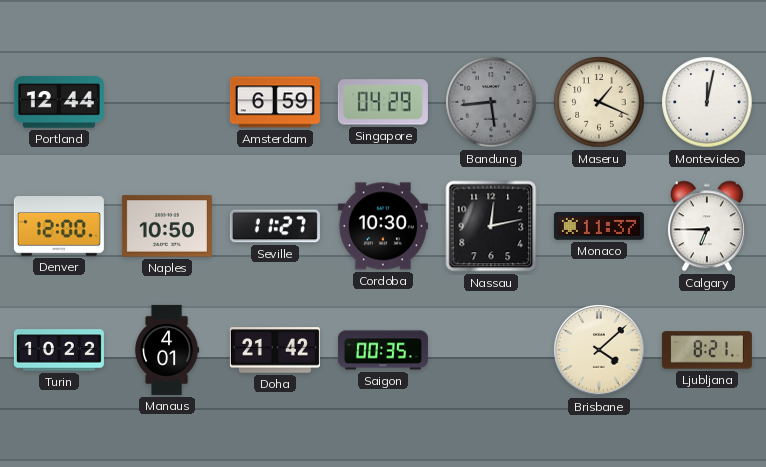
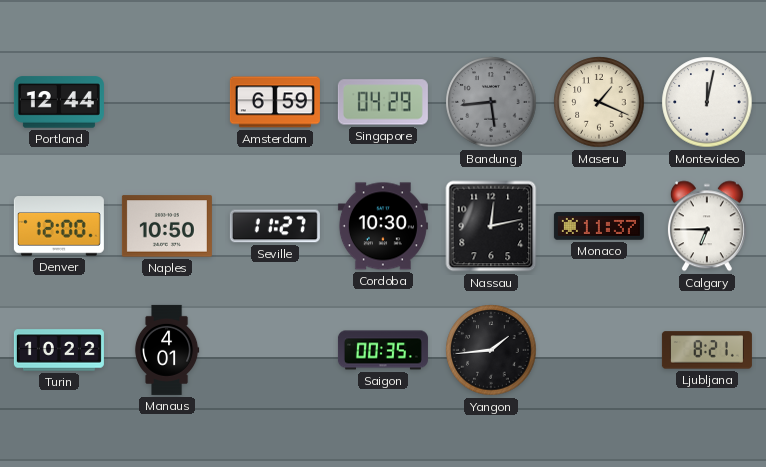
Doha: 21:42 -> none (275, 350)
Yangon: none -> 1:44 (491, 350)
Brisbane: 4:08 -> none (599, 350)
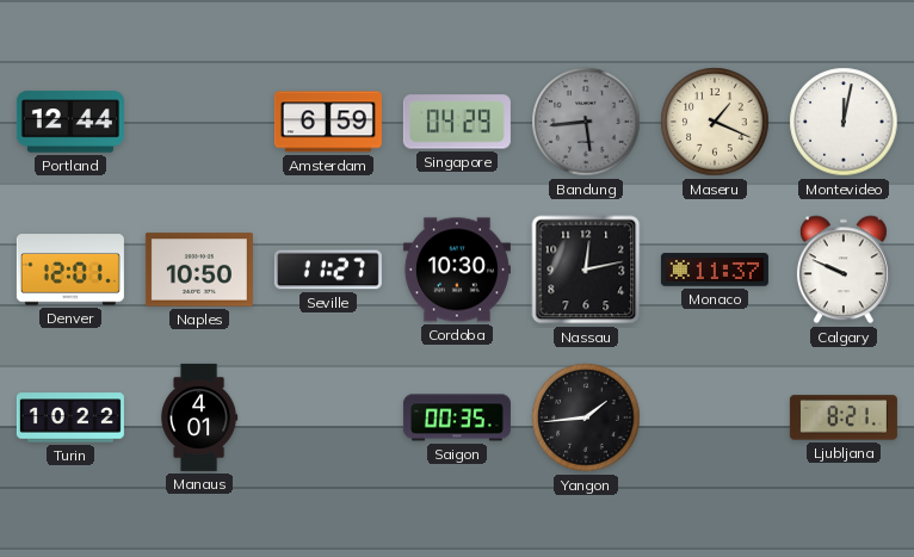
Denver: 12:00 -> 12:01 (70, 270)
Calgary: 6:45 -> 9:49 (844, 270)
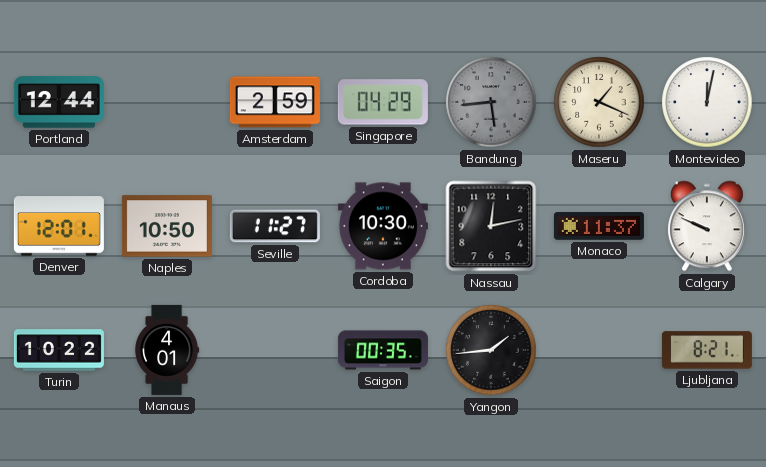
Amsterdam: 6:59 -> 2:59 (275, 102)
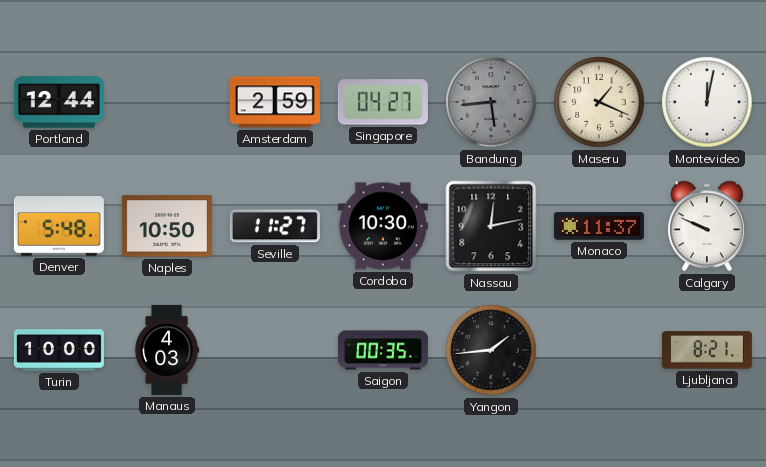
Singapore: 04:29 -> 04:27 (383, 102)
Denver: 12:01 -> 5:48 (59, 226)
Turin: 10:22 -> 10:00 (59, 350)
Manaus: 4:01 -> 4:03 (167, 350)
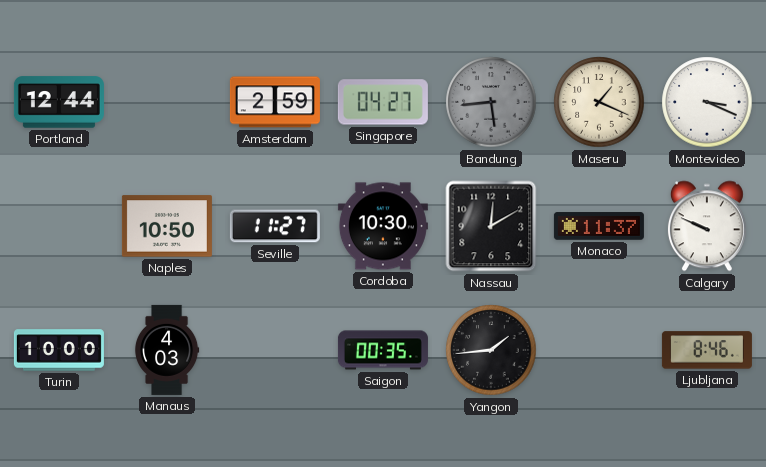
Montevideo: 12:02 -> 3:19 (707, 102)
Denver: 5:48 -> none (59, 226)
Nassau: 12:13 -> 12:10 (491, 226)
Ljubljana: 8:21 -> 8:46 (707, 350)
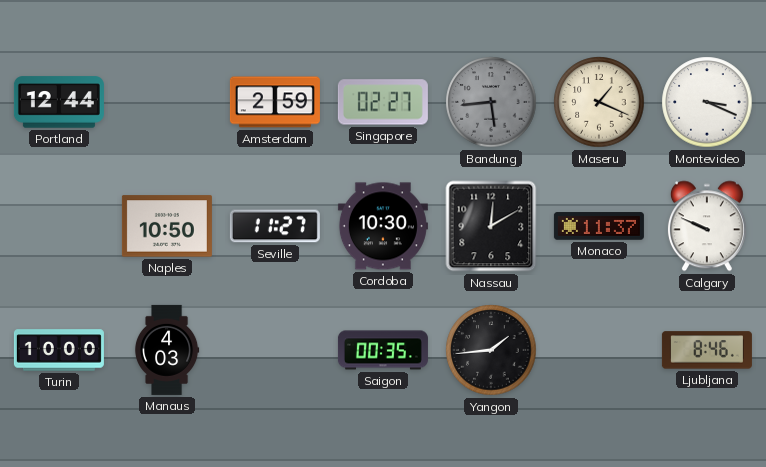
Singapore: 04:27 -> 02:27 (383, 102)
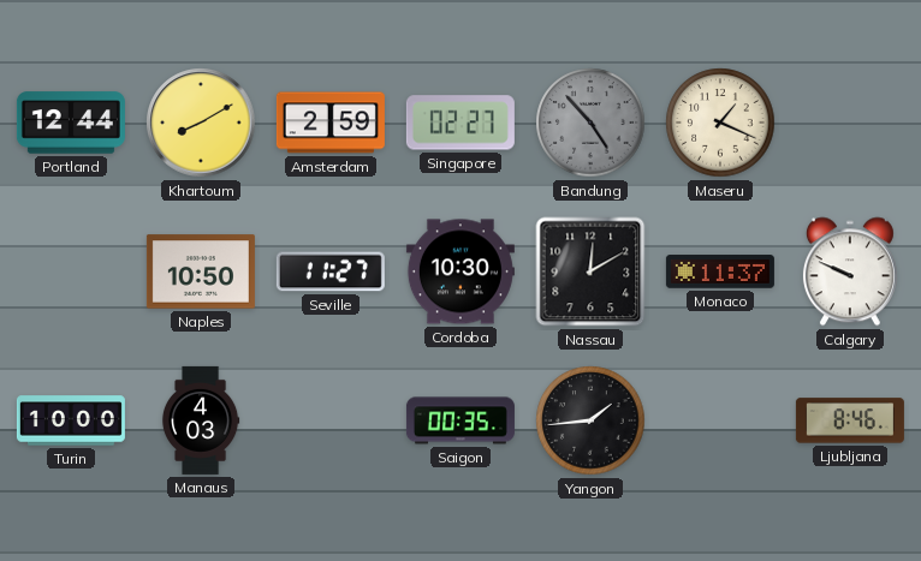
Khartoum: none -> 8:10 (201, 123)
Bandung: 5:44 -> 4:53 (590, 123)
Montevideo: 3:19 -> none (707, 102)
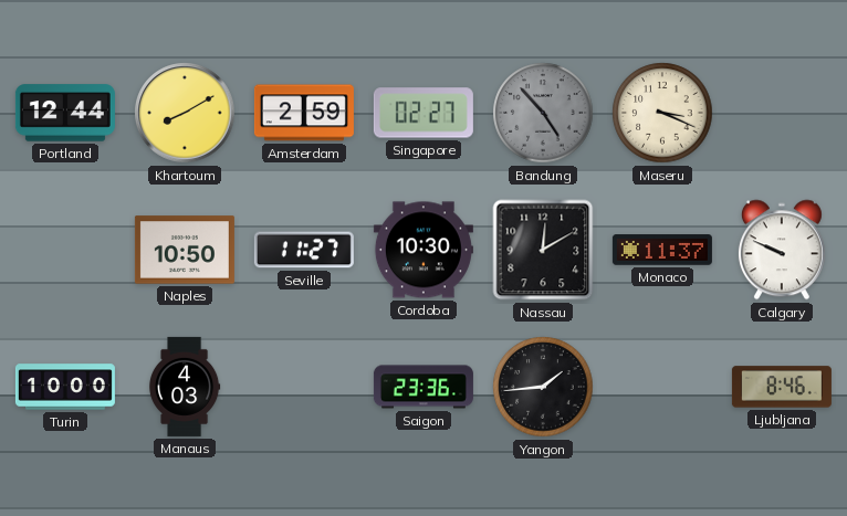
Maseru: 1:19 -> 3:19 (662, 113)
Saigon: 00:35 -> 23:36 (423, 387)
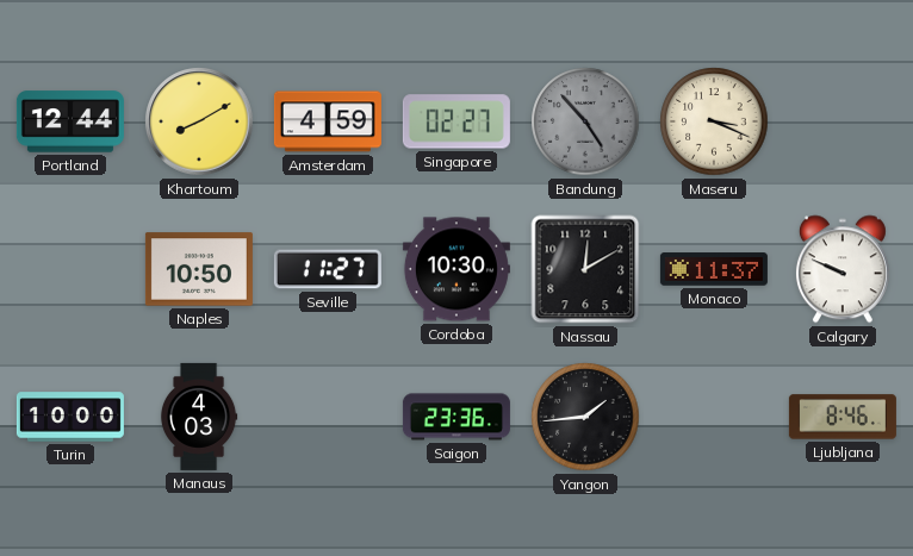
Amsterdam: 2:59 -> 4:59 (328, 121)
